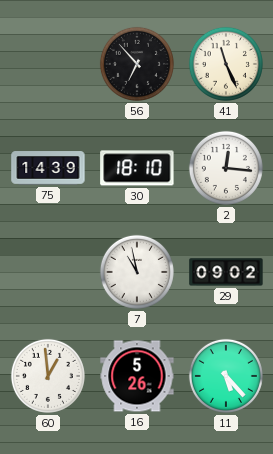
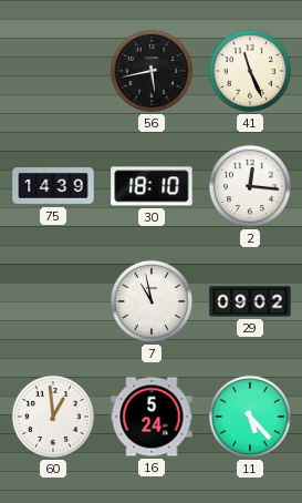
56: 6:53 -> 5:43 (152, 71)
16: 5:26 -> 5:24 (152, 417)
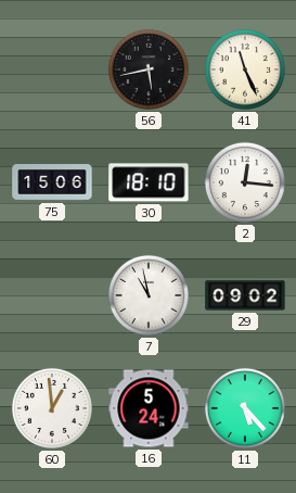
75: 14:39 -> 15:06 (52, 182)
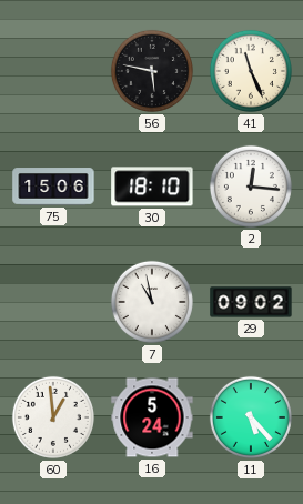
56: 5:43 -> 5:47 (152, 71)
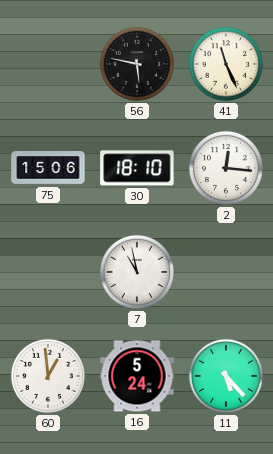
29: 09:02 -> none (251, 302)
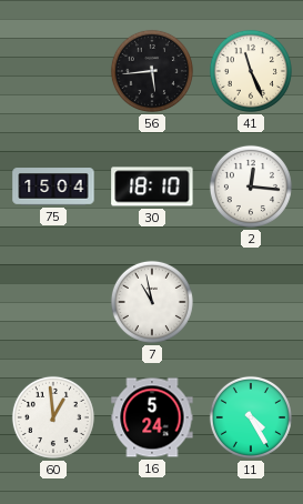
56: 5:47 -> 5:44 (152, 71)
75: 15:06 -> 15:04 (53, 187)
11: 5:23 -> 4:25 (251, 417)
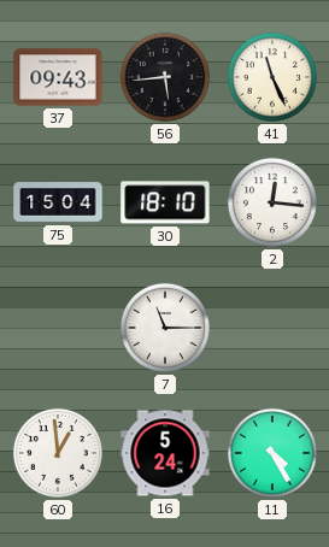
37: none -> 09:43 (58, 77)
7: 10:58 -> 11:15 (165, 328)
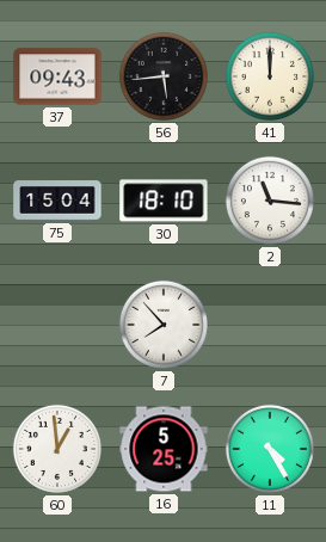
41: 11:26 -> 12:00 (270, 76)
2: 12:16 -> 11:16 (270, 201)
7: 11:15 -> 7:53 (164, 325)
16: 5:24 -> 5:25 (164, 449)
